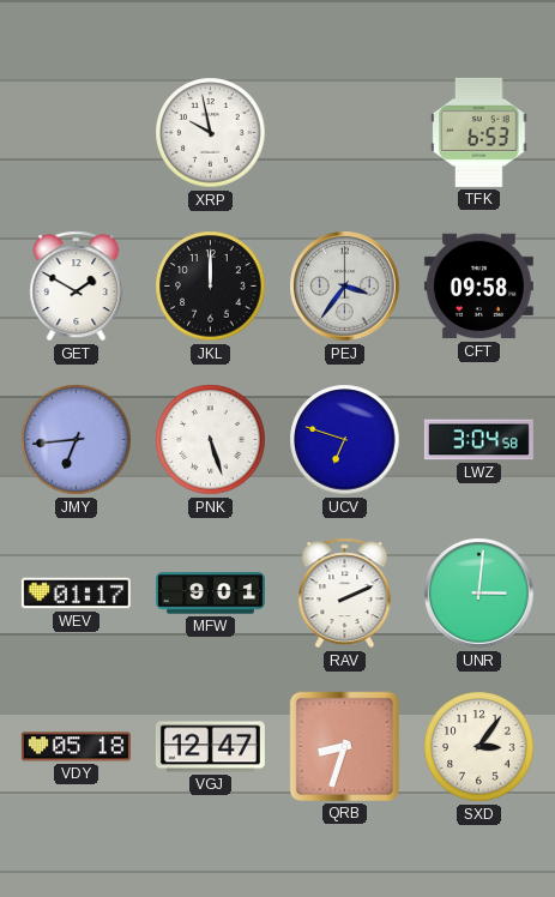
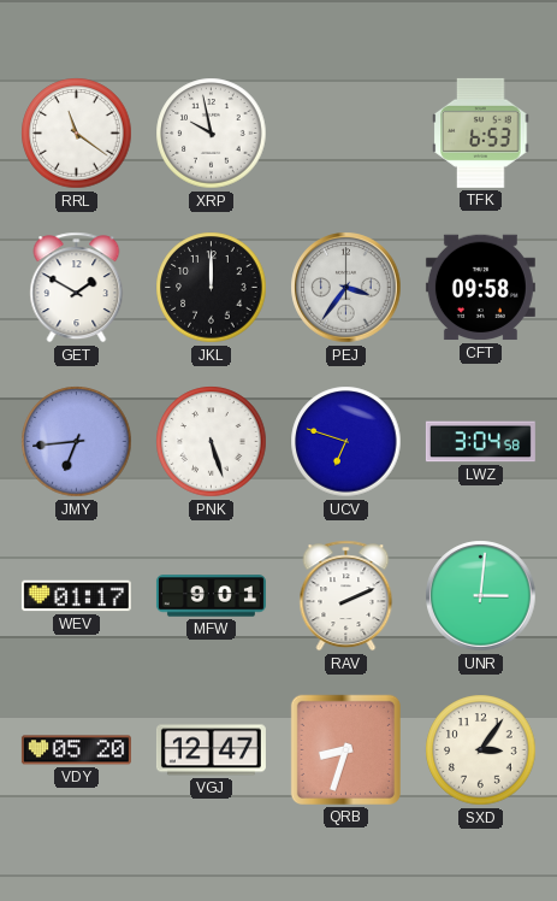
RRL: none -> 11:21 (77, 134)
VDY: 05:18 -> 05:20 (76, 750)
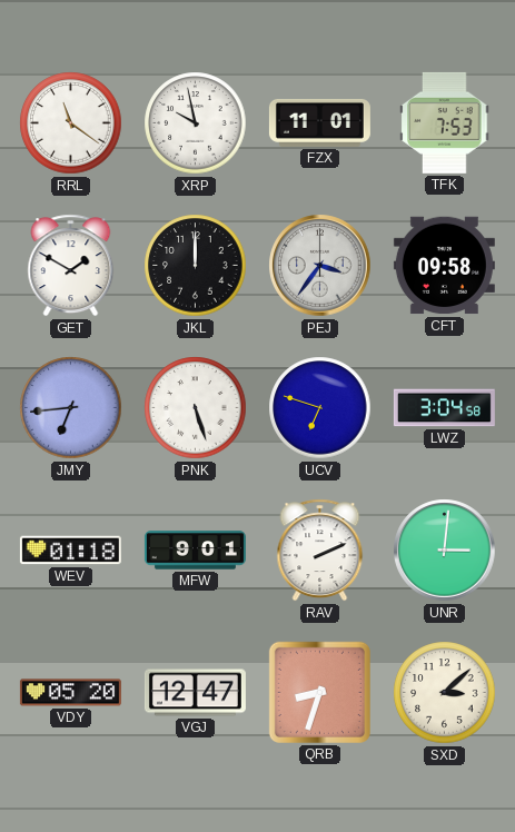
FZX: none -> 11:01 (319, 122)
TFK: 6:53 -> 7:53 (445, 122)
WEV: 01:17 -> 01:18 (70, 551)
SXD: 3:06 -> 3:08 (445, 693)
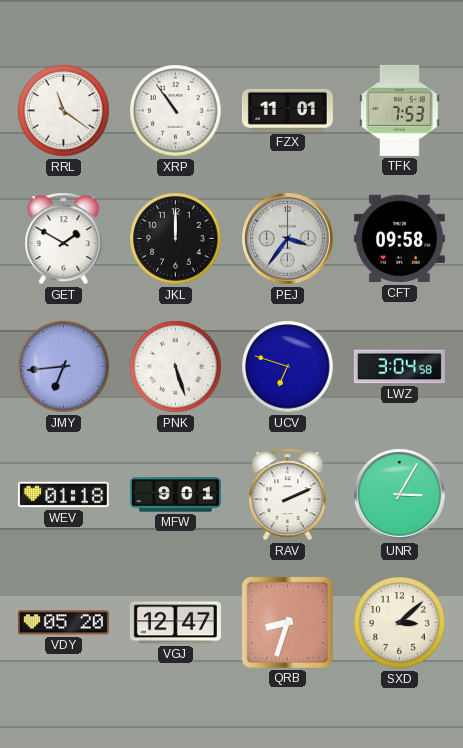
XRP: 9:58 -> 10:54 (176, 111)
UNR: 3:01 -> 3:05 (400, 495)
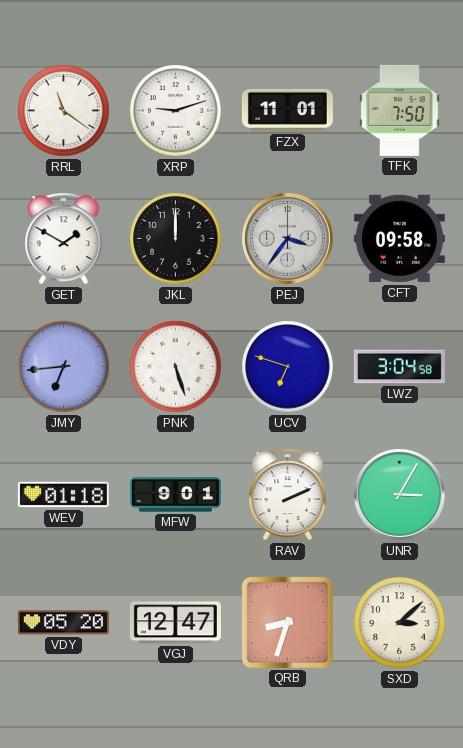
XRP: 10:54 -> 9:12 (176, 111)
TFK: 7:53 -> 7:50 (400, 110)
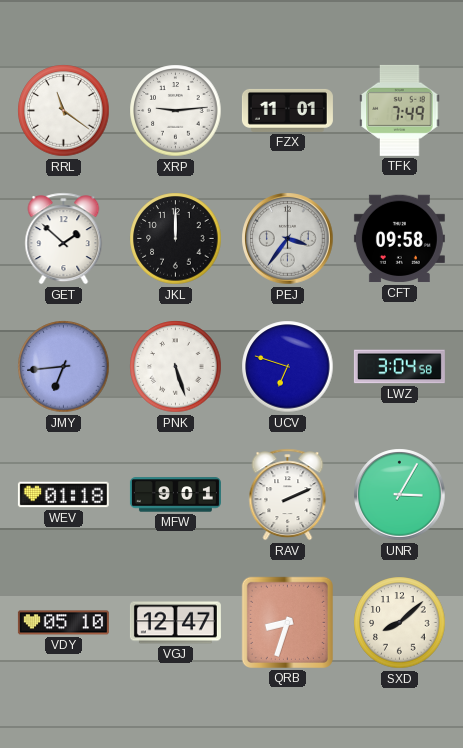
XRP: 9:12 -> 9:14 (176, 111)
TFK: 7:50 -> 7:49 (400, 110)
GET: 1:50 -> 1:52 (64, 239)
VDY: 05:20 -> 05:10 (63, 623)
SXD: 3:08 -> 8:08 (400, 623)
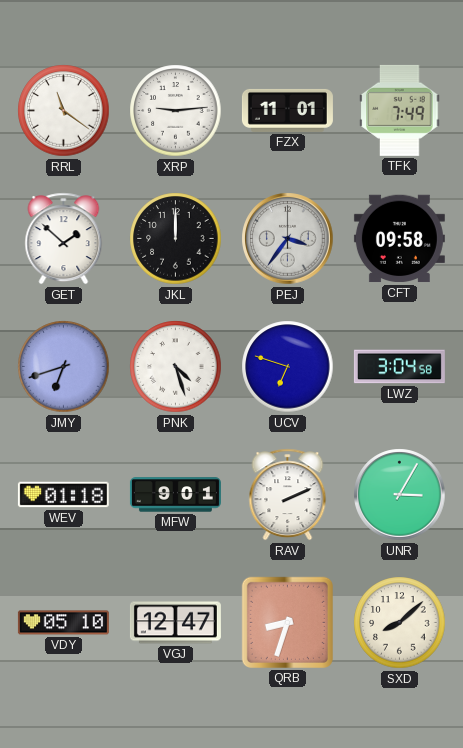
JMY: 6:44 -> 6:42 (64, 367)
PNK: 5:27 -> 4:27 (176, 367)
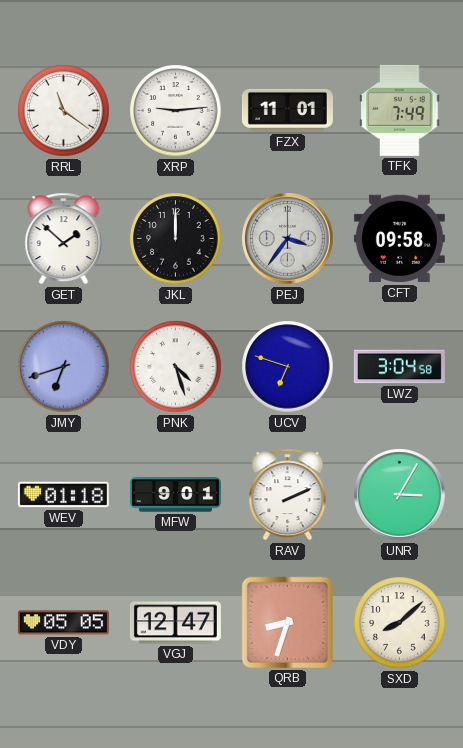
VDY: 05:10 -> 05:05 (63, 623)
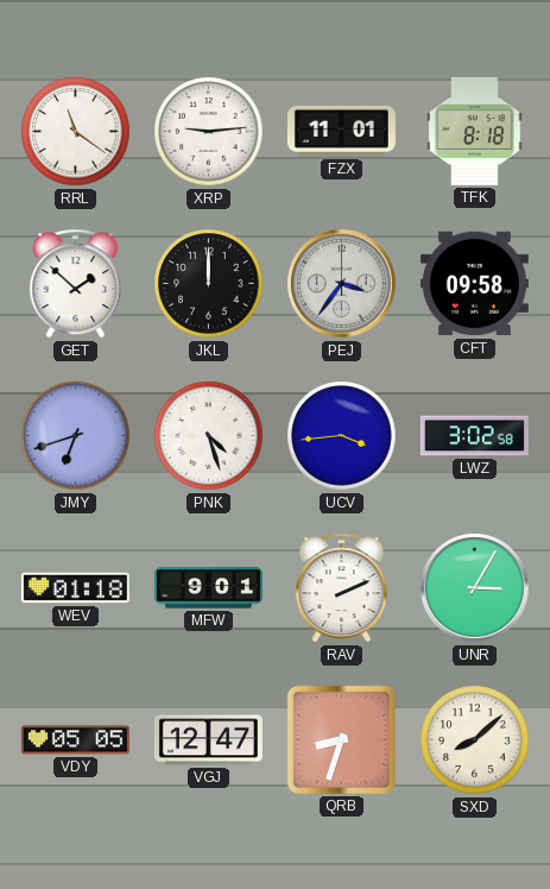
TFK: 7:49 -> 8:18 (475, 131)
UCV: 6:48 -> 3:44 (342, 436)
LWZ: 3:04 -> 3:02 (474, 436)
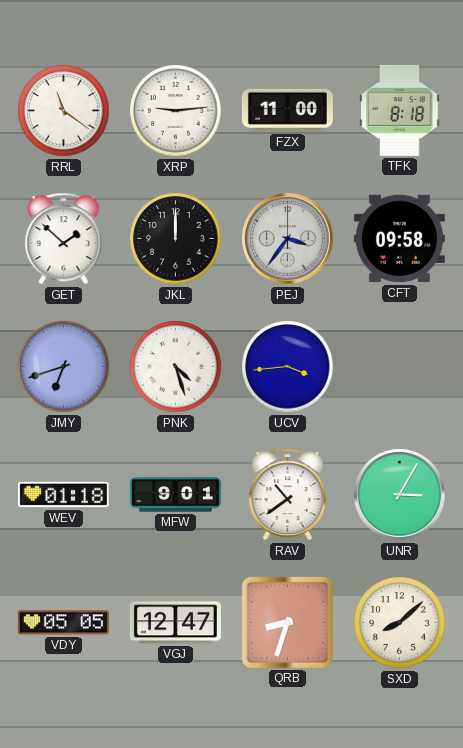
FZX: 11:01 -> 11:00 (287, 110)
LWZ: 3:02 -> none (474, 436)
RAV: 2:11 -> 10:39 (288, 495)
